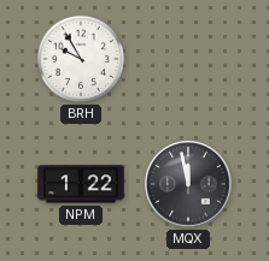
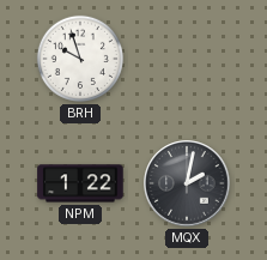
BRH: 9:55 -> 9:57 (80, 59)
MQX: 11:58 -> 2:02 (187, 183)
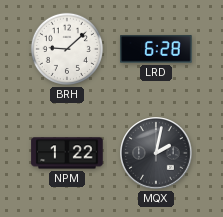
BRH: 9:57 -> 9:08 (67, 49)
LRD: none -> 6:28 (156, 49)
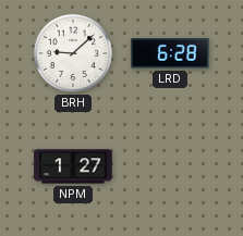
NPM: 1:22 -> 1:27 (73, 166)
MQX: 2:02 -> none (156, 153)
